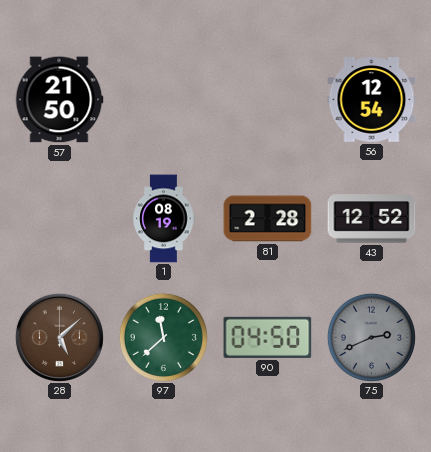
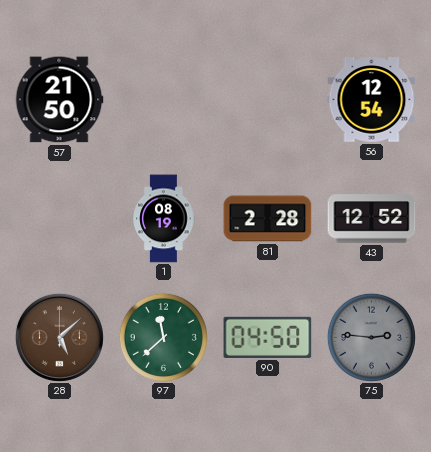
75: 2:41 -> 2:46 (371, 337)
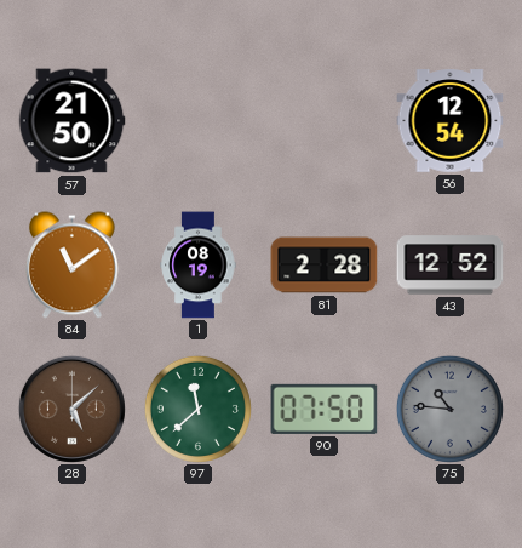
84: none -> 11:09 (71, 266)
90: 04:50 -> 07:50 (325, 409)
75: 2:46 -> 10:46 (449, 409)
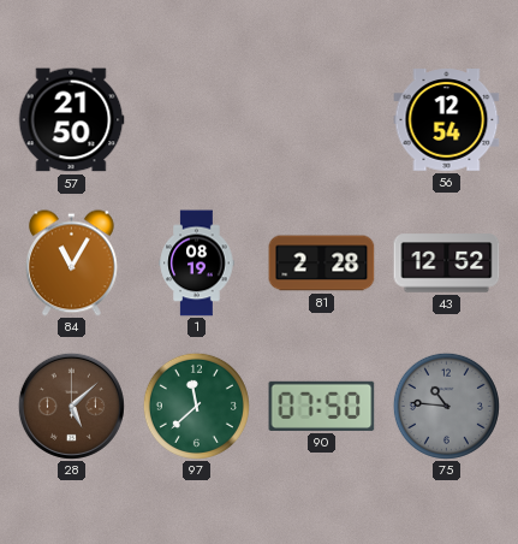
84: 11:09 -> 11:05 (71, 264)
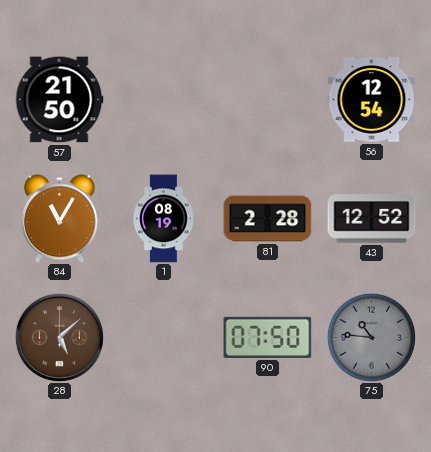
97: 11:38 -> none (196, 406)
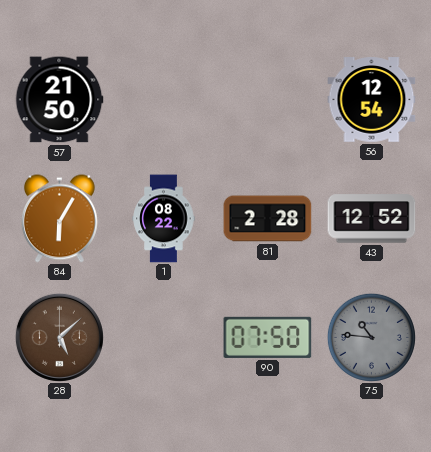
84: 11:05 -> 6:05 (59, 219)
1: 08:19 -> 08:22 (164, 219)
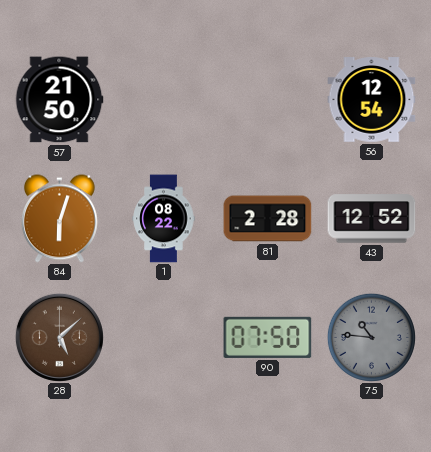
84: 6:05 -> 6:03 (59, 219)
